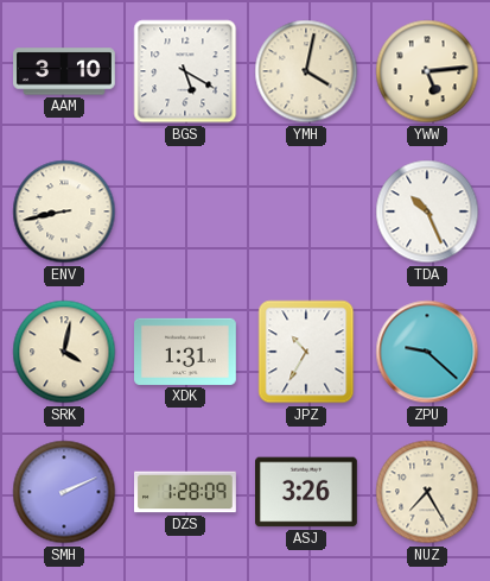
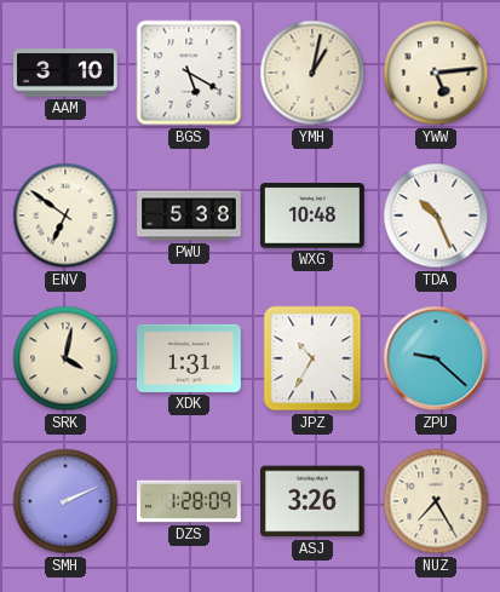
YMH: 4:02 -> 1:02 (312, 73)
ENV: 8:43 -> 6:51 (65, 215)
PWU: none -> 5:38 (189, 215)
WXG: none -> 10:48 (312, 215)
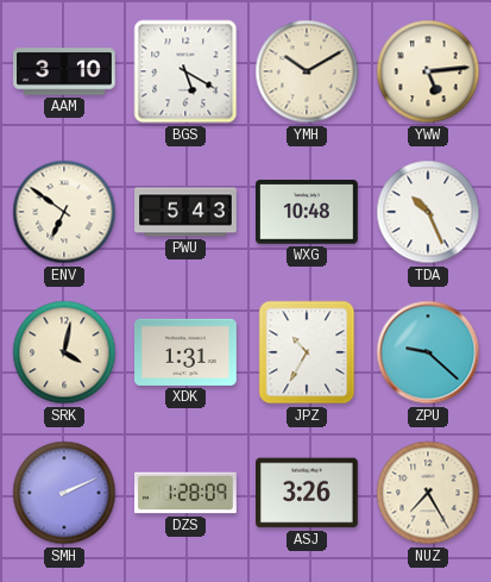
YMH: 1:02 -> 10:10 (307, 71)
PWU: 5:38 -> 5:43 (185, 212)
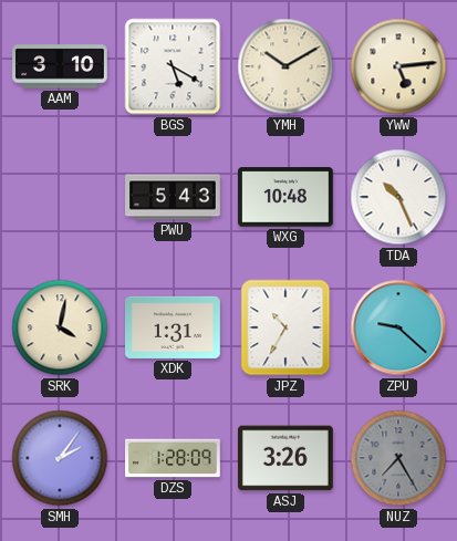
ENV: 6:51 -> none (64, 212)
SMH: 2:11 -> 2:06 (60, 458)
NUZ dial: cream -> grey (398, 458)
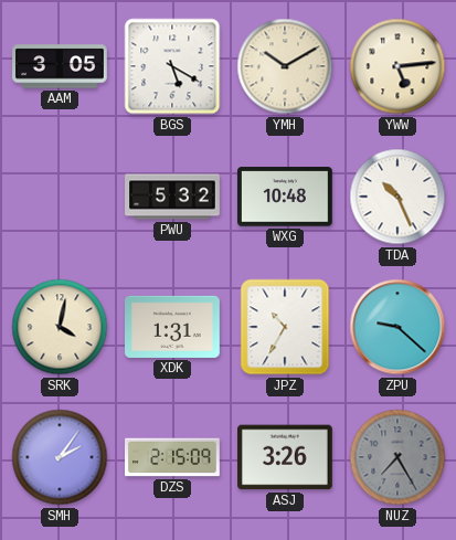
AAM: 3:10 -> 3:05 (61, 66)
PWU: 5:43 -> 5:32 (172, 197)
DZS: 1:28 -> 2:15 (173, 457)
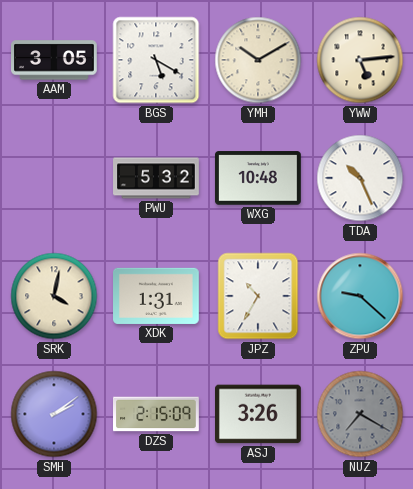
SMH: 2:06 -> 2:09 (54, 414)
NUZ: 7:25 -> 7:20 (360, 414)
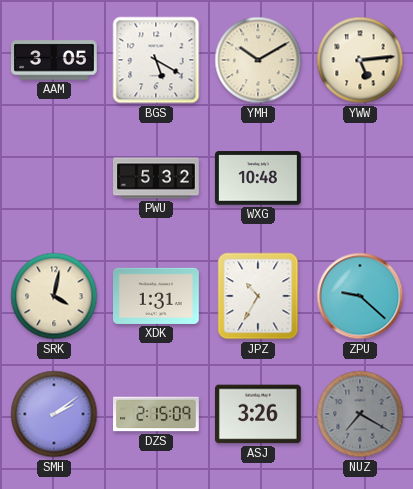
TDA: 10:26 -> none (360, 178)
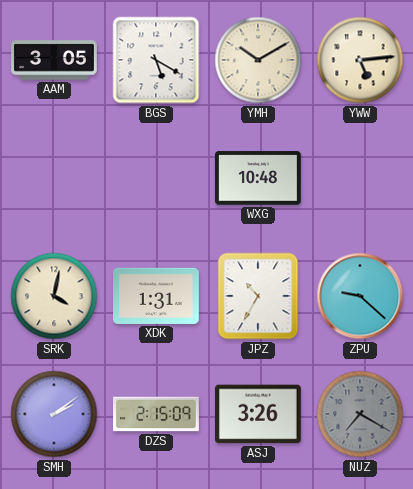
PWU: 5:32 -> none (156, 178)
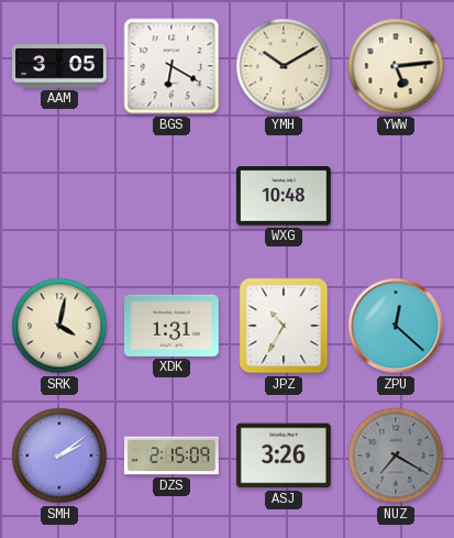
BGS: 5:20 -> 6:20 (171, 66)
ZPU: 9:22 -> 12:22 (396, 326)
